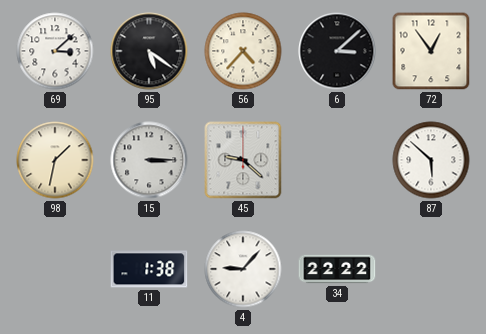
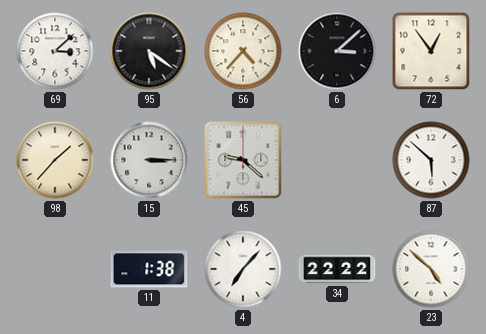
98: 1:32 -> 1:37 (55, 160)
4: 9:07 -> 7:07 (243, 269)
23: none -> 4:52 (431, 269)
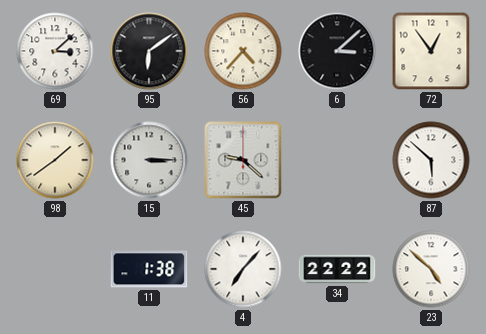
95: 5:21 -> 6:09 (149, 51)
98: 1:37 -> 1:39 (55, 160)
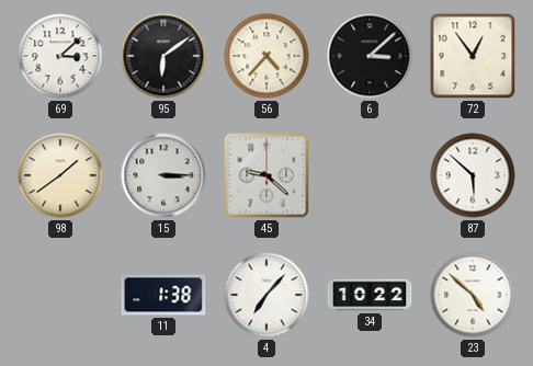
34: 22:22 -> 10:22 (370, 295)
